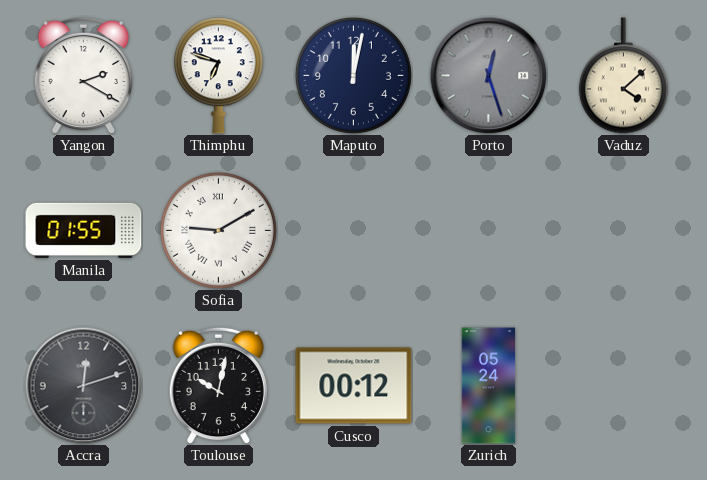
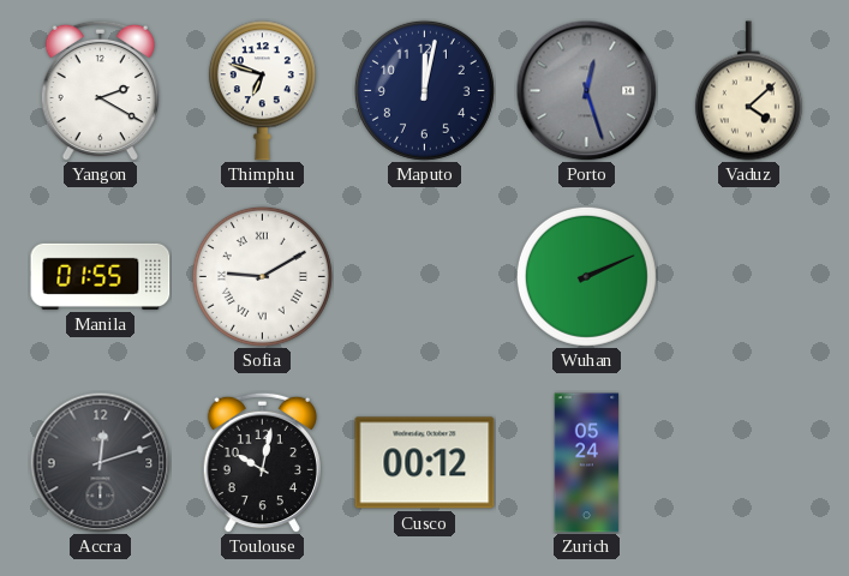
Wuhan: none -> 2:11 (586, 276)
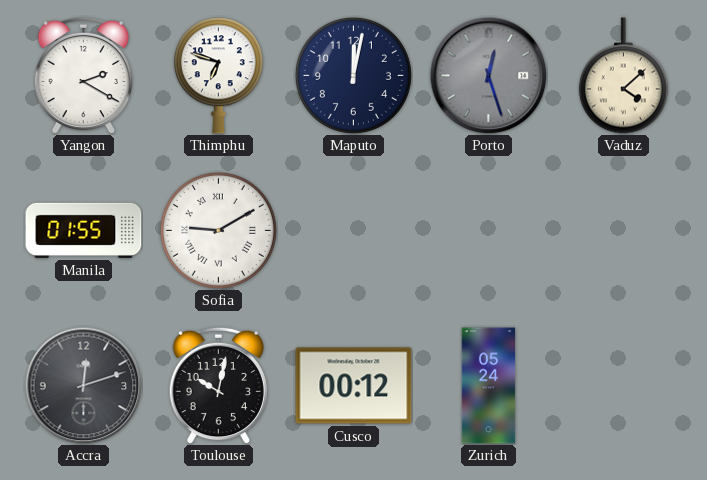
Wuhan: 2:11 -> none (586, 276)
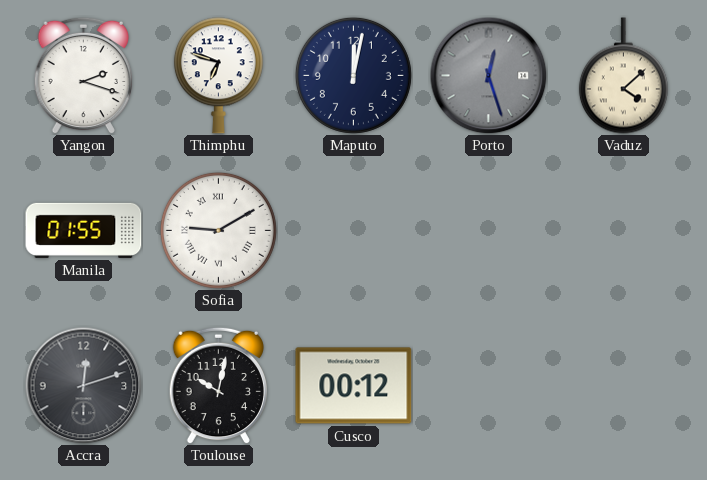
Yangon: 2:20 -> 2:18 (83, 75)
Zurich: 05:24 -> none (489, 386)
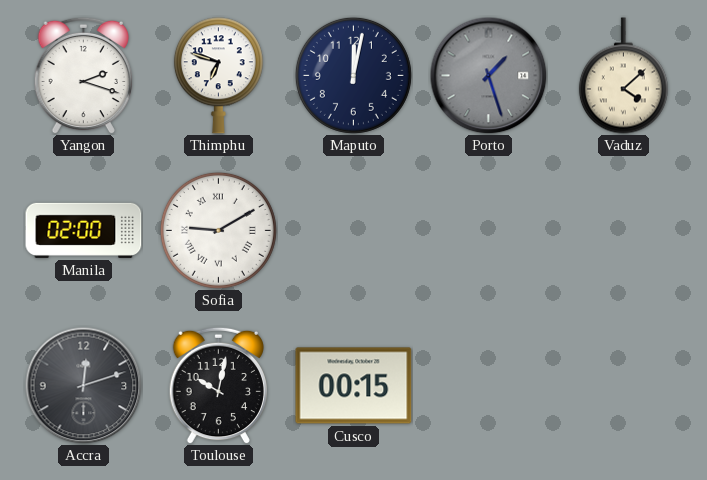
Porto: 12:27 -> 1:27 (488, 75)
Manila: 01:55 -> 02:00 (84, 230)
Cusco: 00:12 -> 00:15 (354, 386)
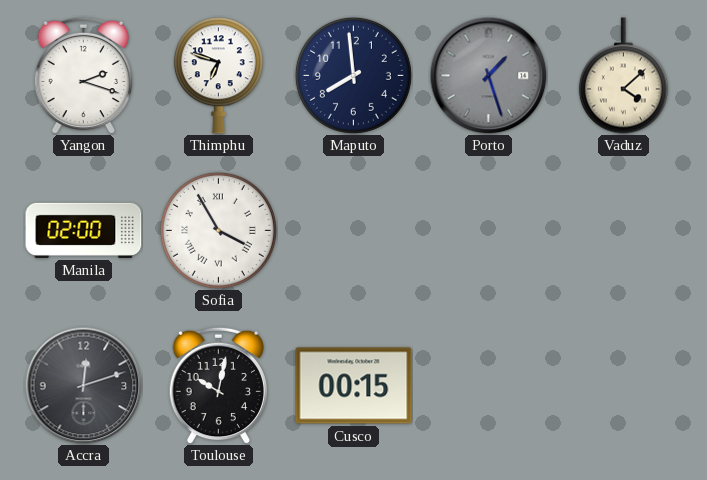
Maputo: 12:02 -> 7:59 (353, 75)
Sofia: 9:10 -> 3:55 (218, 230)
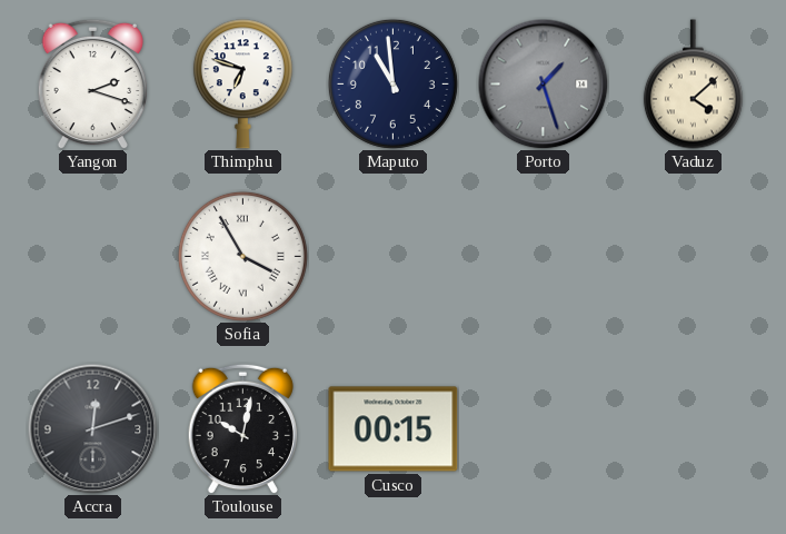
Maputo: 7:59 -> 10:59 (392, 83)
Manila: 02:00 -> none (84, 230)
